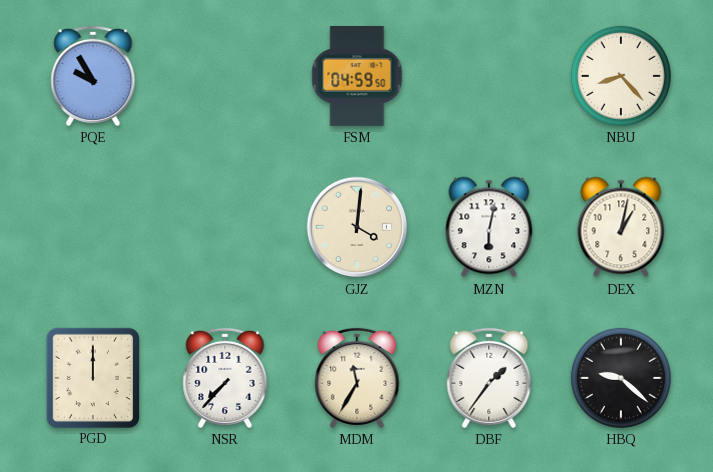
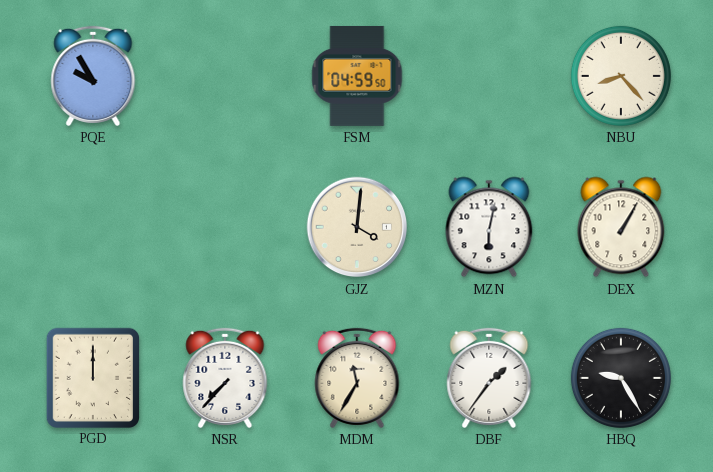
DEX: 1:02 -> 1:05 (621, 227)
HBQ: 9:22 -> 9:25 (621, 378)
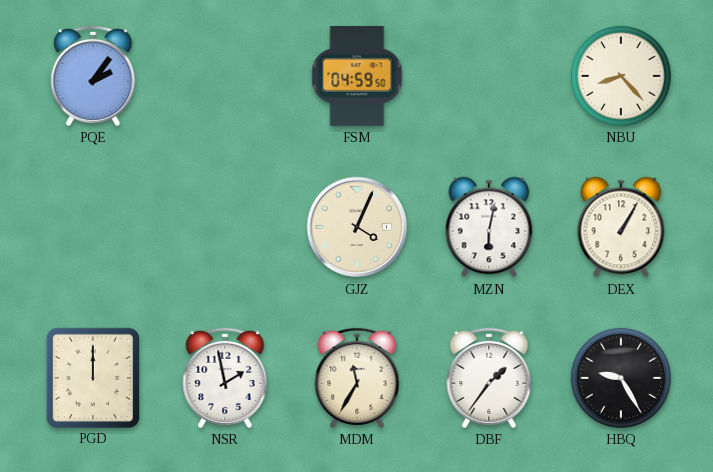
PQE: 9:55 -> 2:06 (93, 76)
GJZ: 4:01 -> 4:04 (357, 227)
NSR: 7:37 -> 1:58 (225, 378)
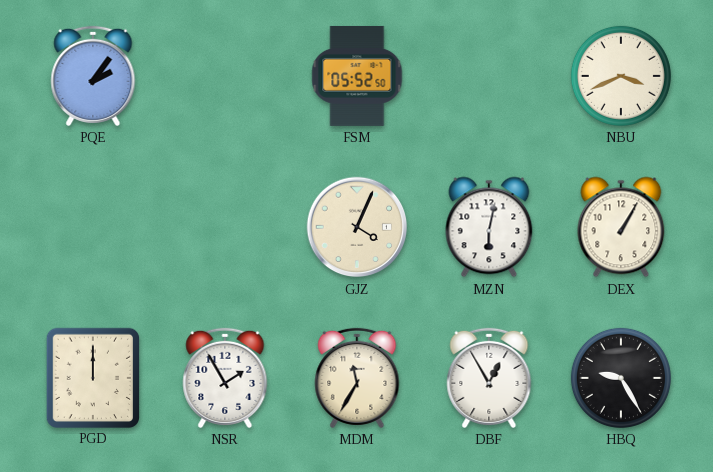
FSM: 04:59 -> 05:52 (357, 76)
NBU: 8:23 -> 3:41 (621, 76)
NSR: 1:58 -> 1:55 (225, 378)
DBF: 1:36 -> 12:55 (489, 378)
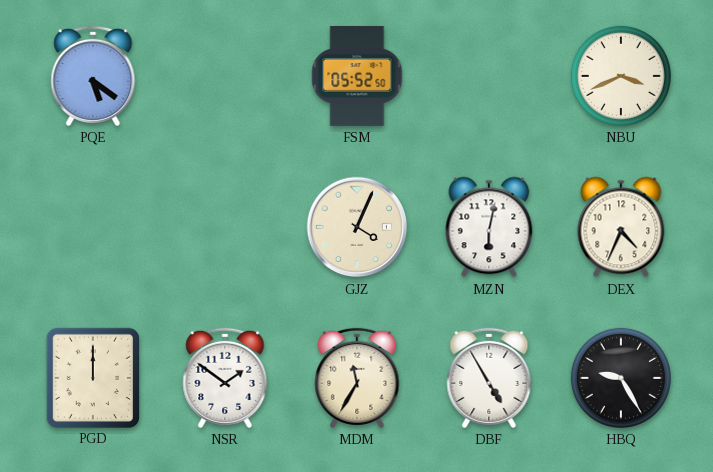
PQE: 2:06 -> 5:21 (93, 76)
DEX: 1:05 -> 4:34 (621, 227)
NSR: 1:55 -> 1:51 (225, 378)
DBF: 12:55 -> 4:55 (489, 378)
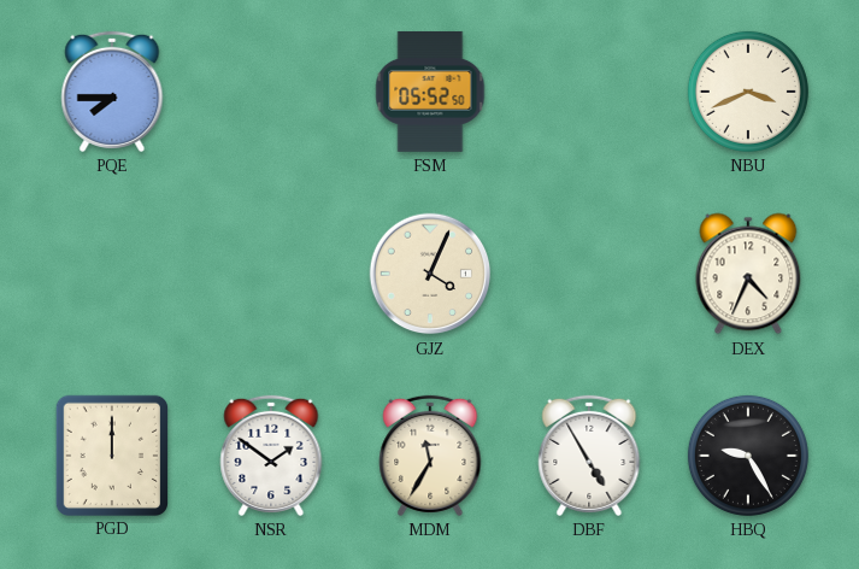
PQE: 5:21 -> 7:45 (112, 92)
MZN: 6:02 -> none (489, 227)
